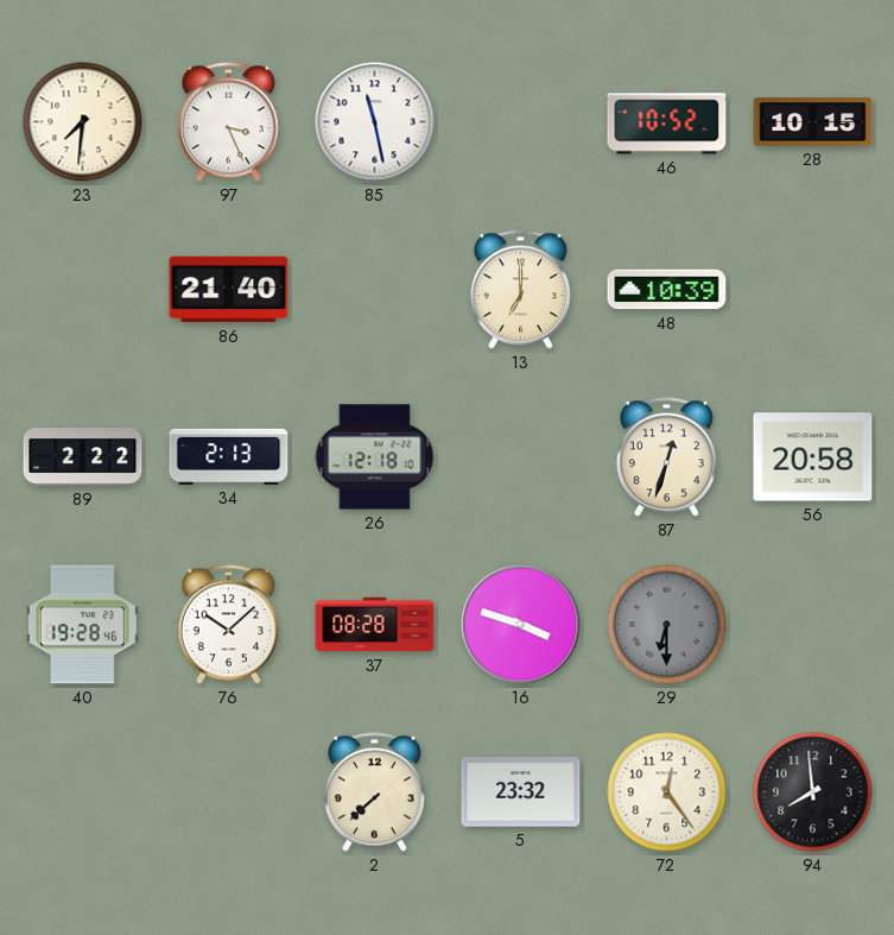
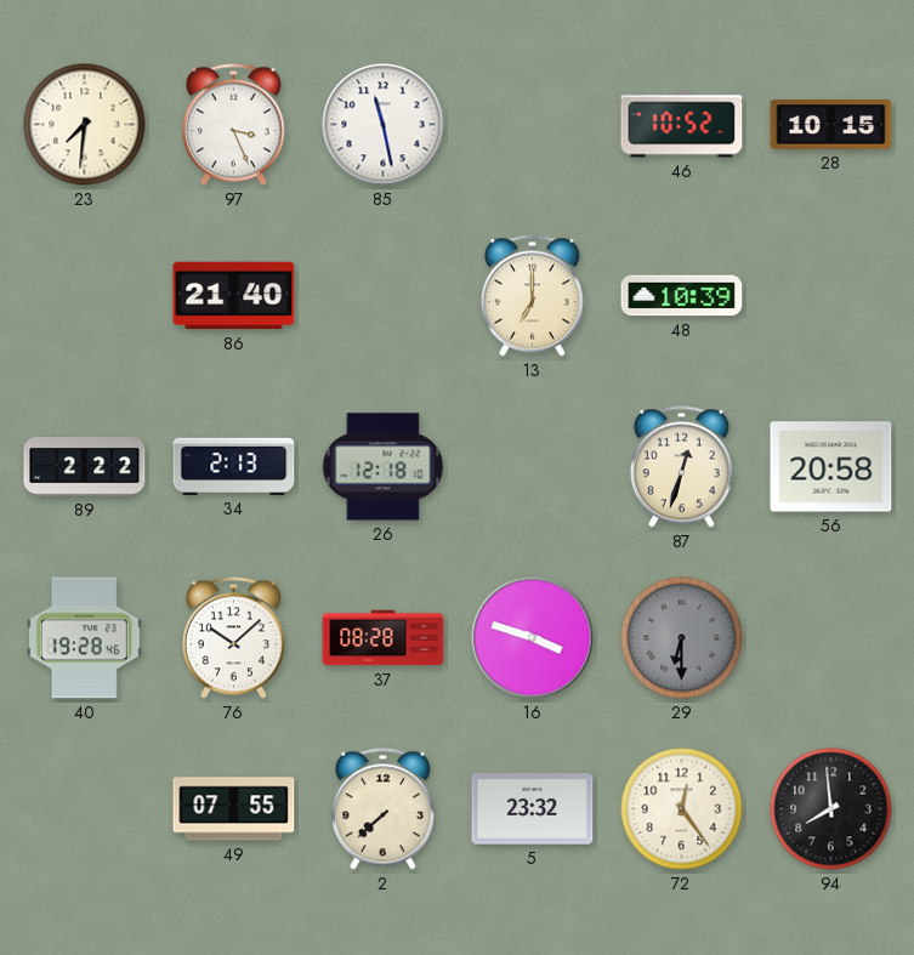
49: none -> 07:55 (234, 809)
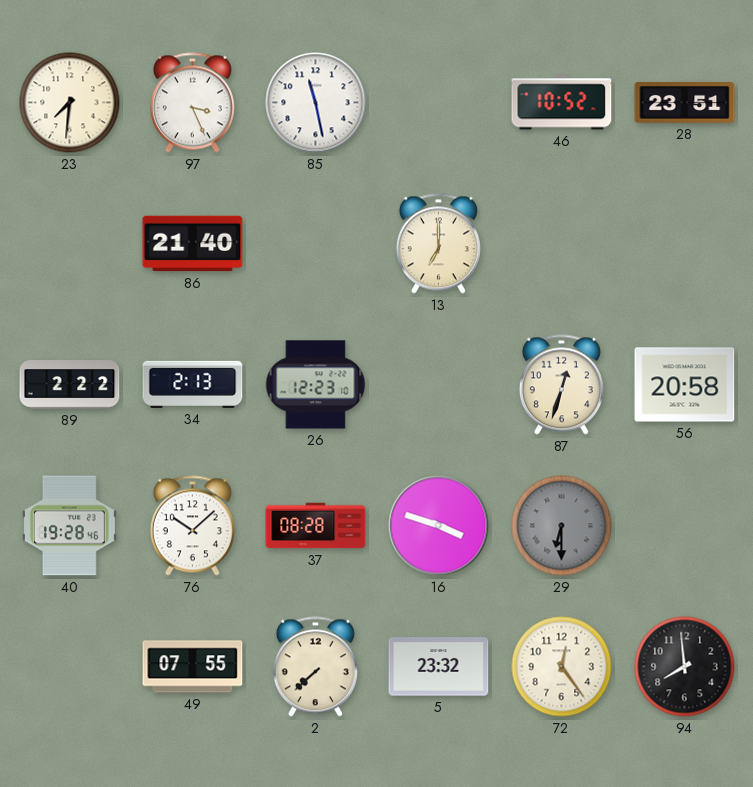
28: 10:15 -> 23:51 (685, 103)
48: 10:39 -> none (682, 296)
26: 12:18 -> 12:23 (316, 385)
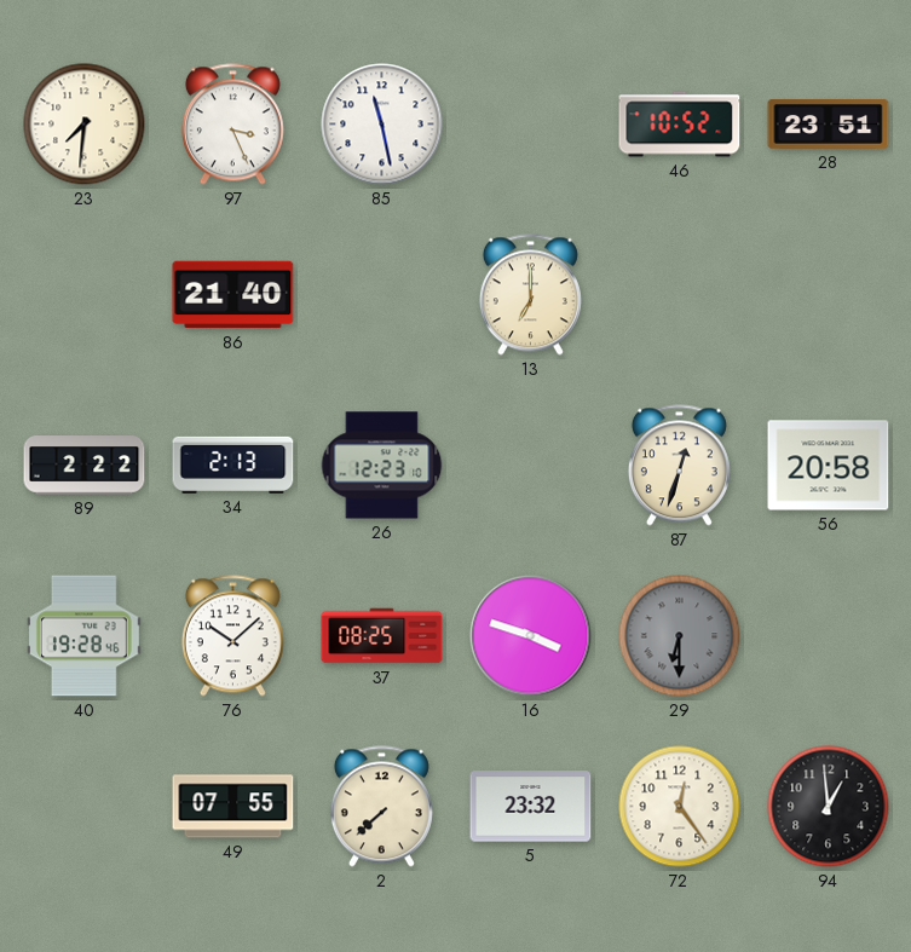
37: 08:28 -> 08:25 (382, 636)
94: 7:59 -> 12:59 (829, 807)
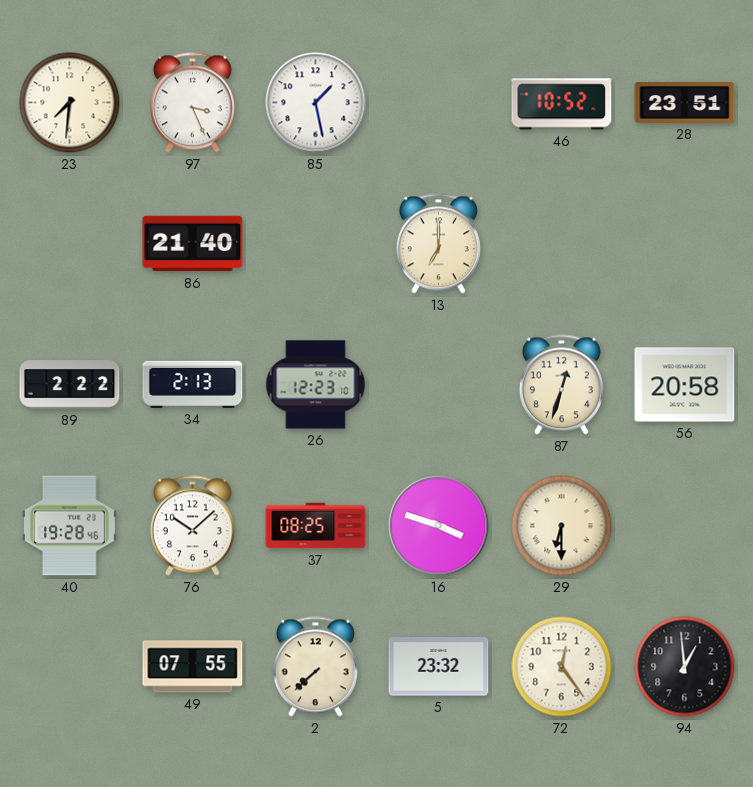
85: 11:28 -> 1:28 (316, 103)
29 dial: grey -> cream (562, 526)
